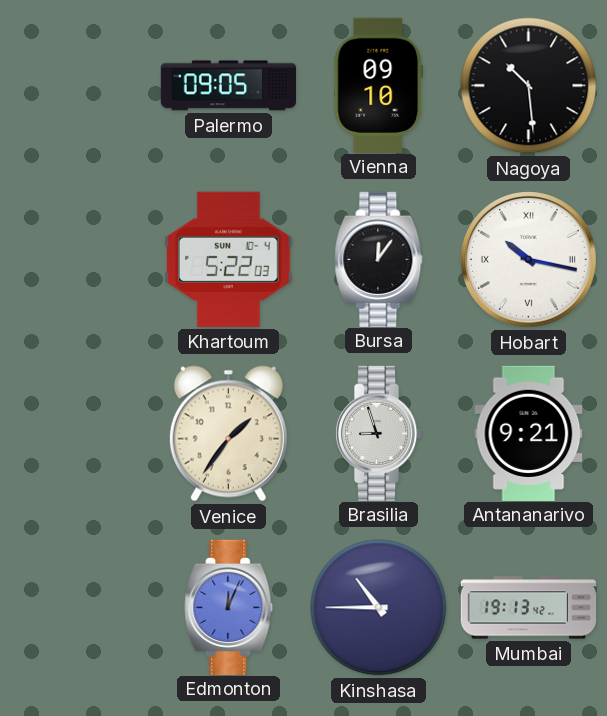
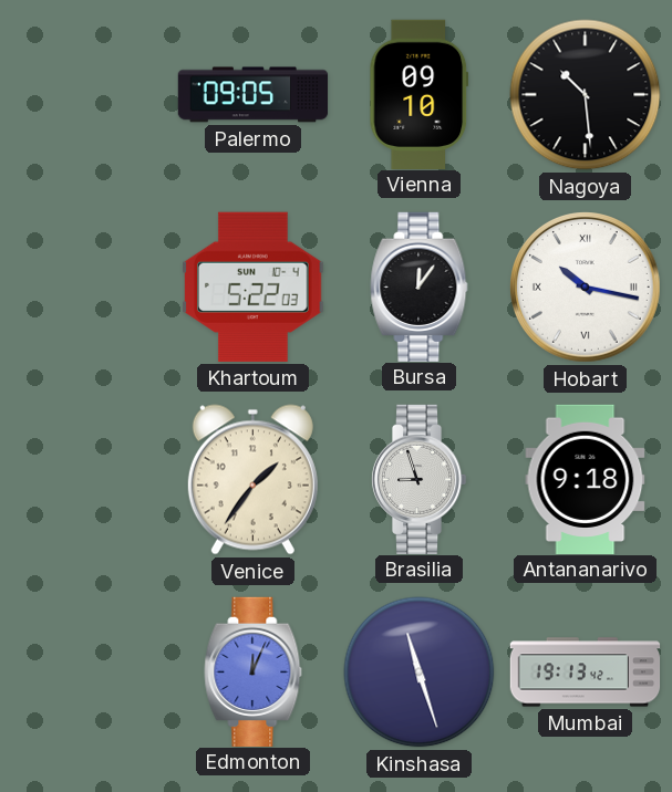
Antananarivo: 9:21 -> 9:18 (586, 479)
Kinshasa: 10:45 -> 11:27 (420, 673)
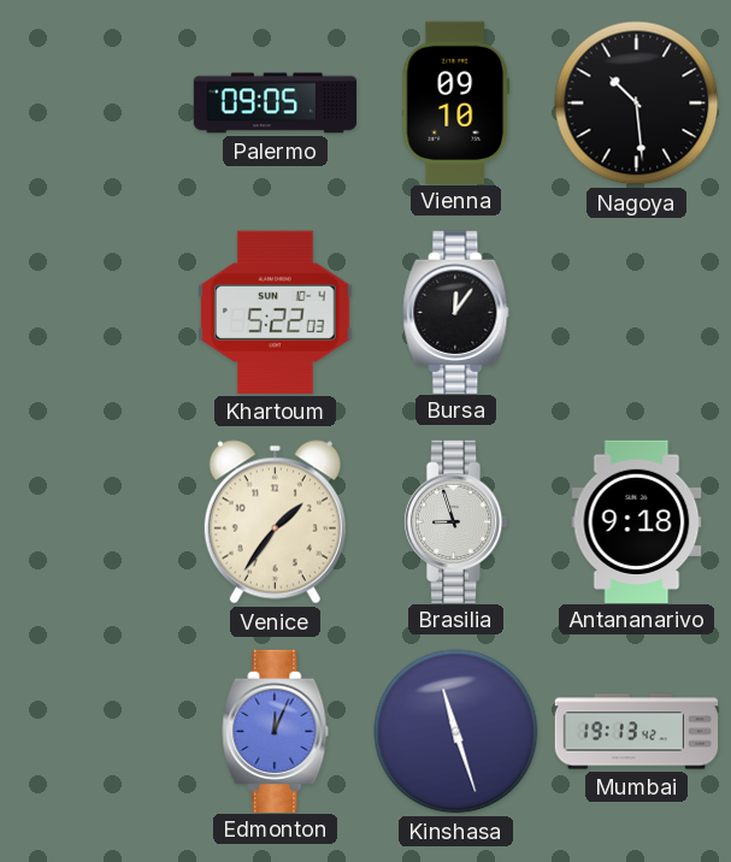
Hobart: 10:17 -> none (586, 288)
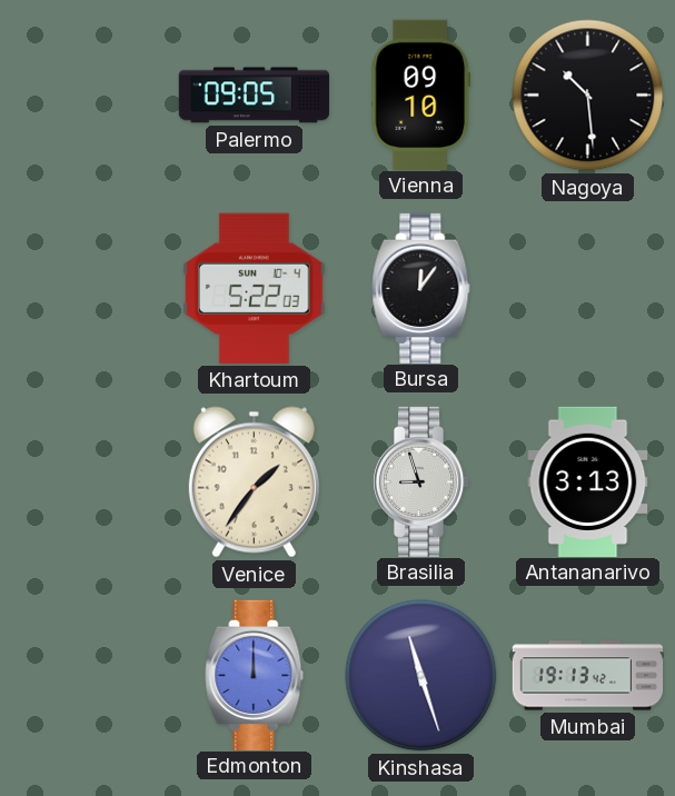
Antananarivo: 9:18 -> 3:13 (588, 481)
Edmonton: 12:04 -> 12:00 (255, 675)
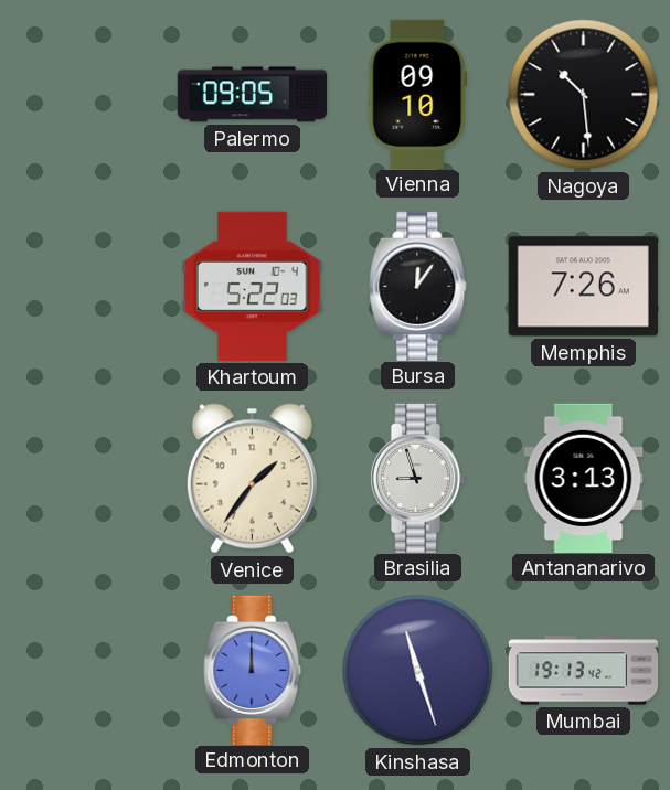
Memphis: none -> 7:26 (583, 287)
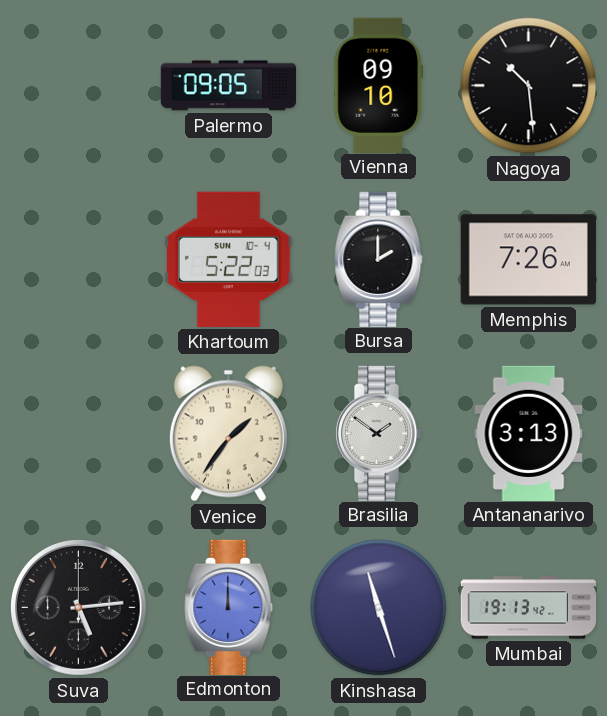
Bursa: 12:06 -> 2:00 (379, 259)
Brasilia: 8:57 -> 1:51 (378, 433)
Suva: none -> 5:14 (79, 608)
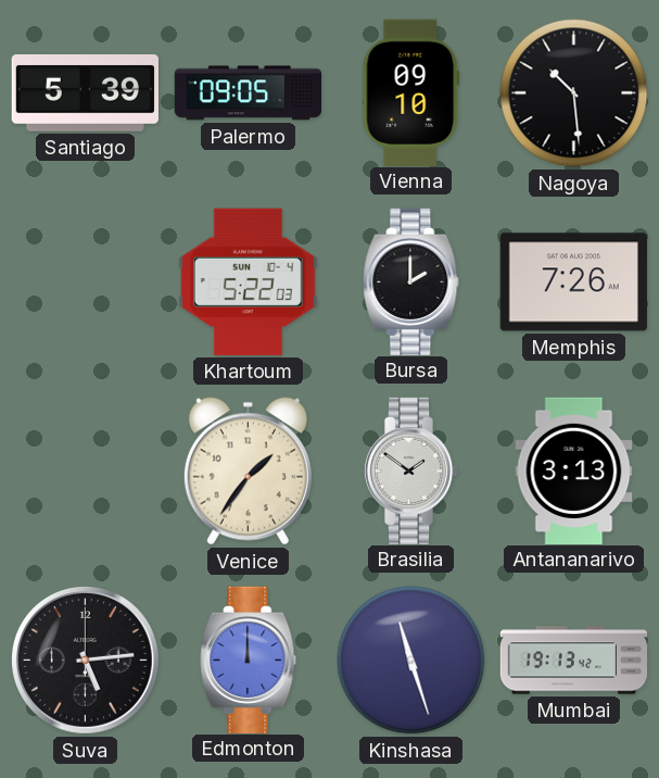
Santiago: none -> 5:39 (85, 93)
